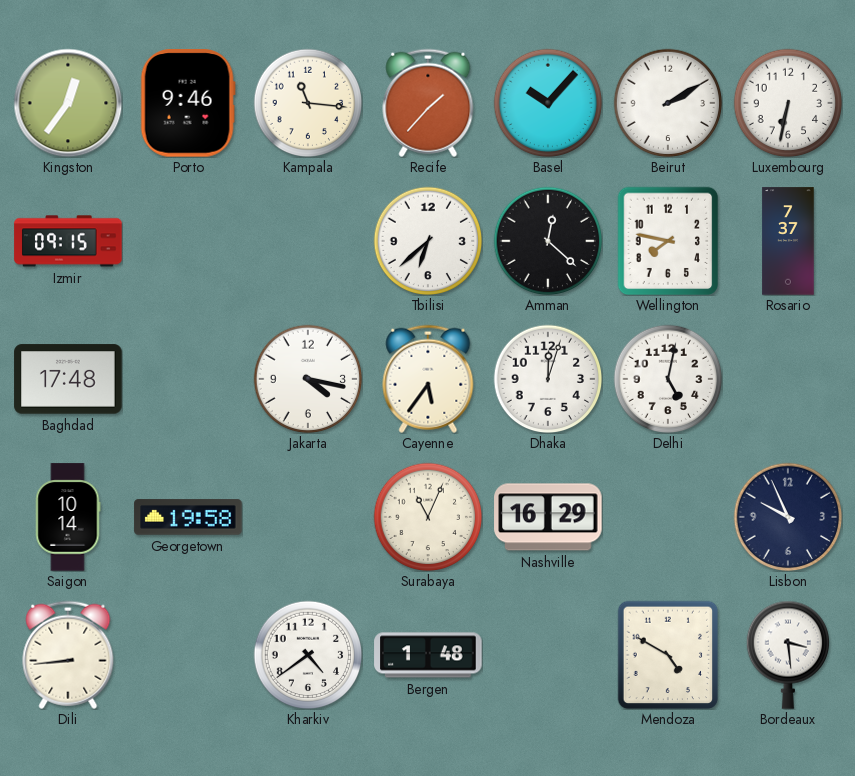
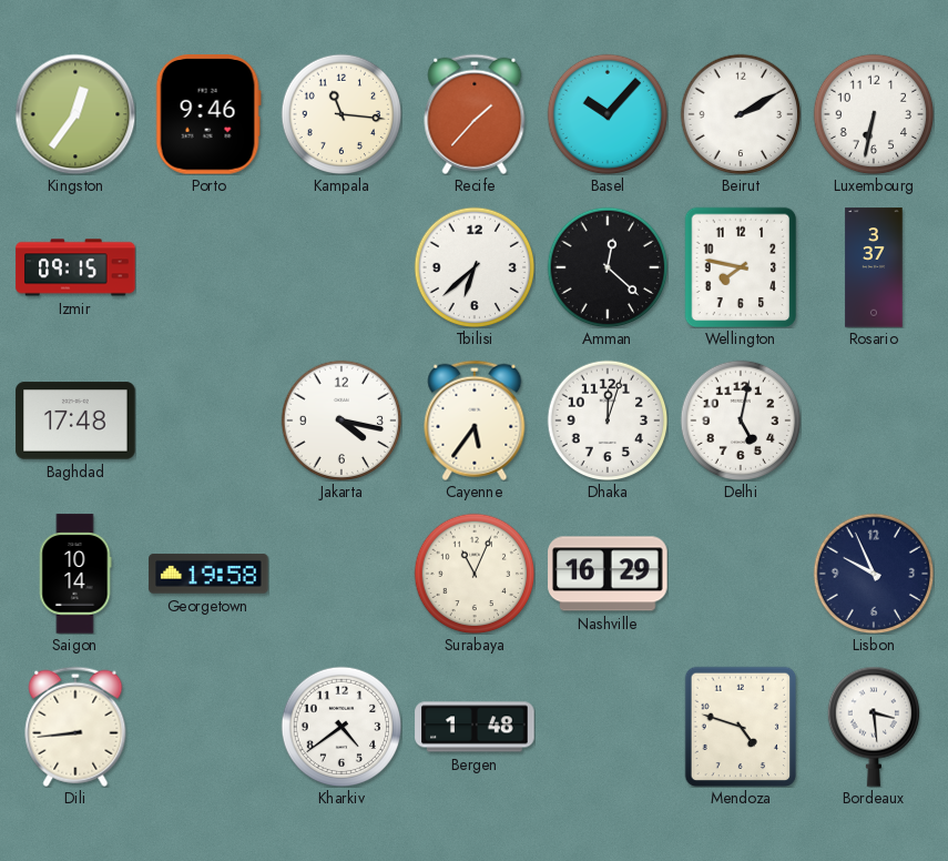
Rosario: 7:37 -> 3:37 (874, 267)
Mendoza: 4:50 -> 4:48 (741, 727)
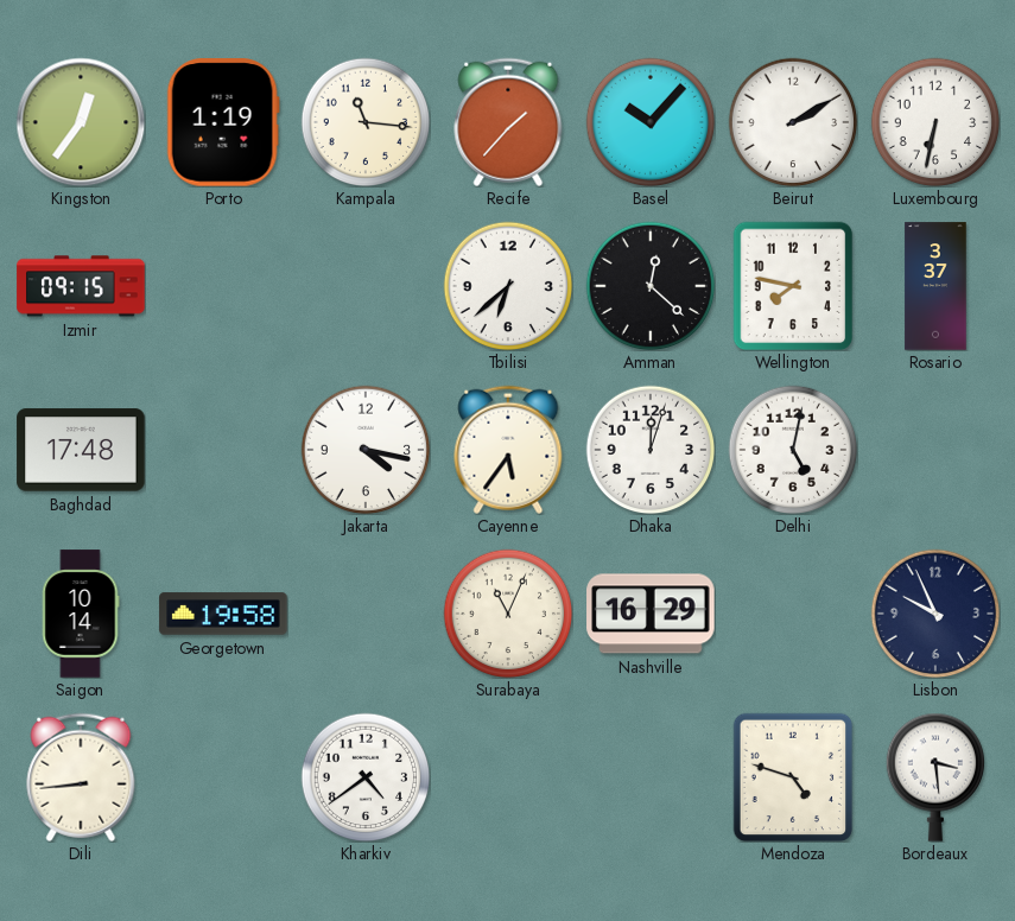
Porto: 9:46 -> 1:19 (223, 122)
Bergen: 1:48 -> none (475, 727)
